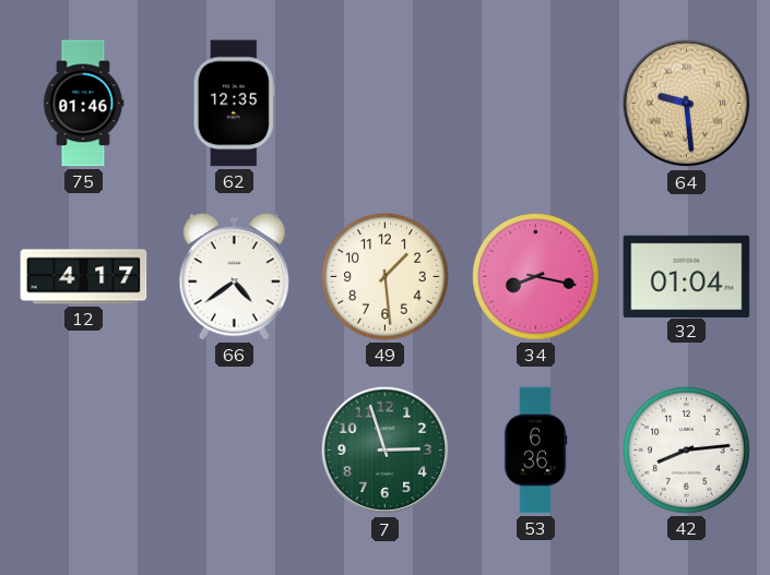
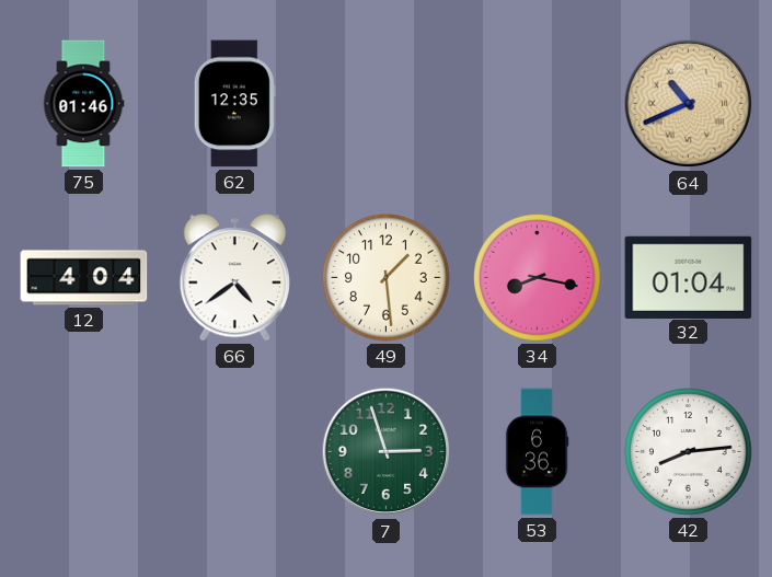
64: 9:29 -> 10:41 (689, 104)
12: 4:17 -> 4:04 (84, 278)
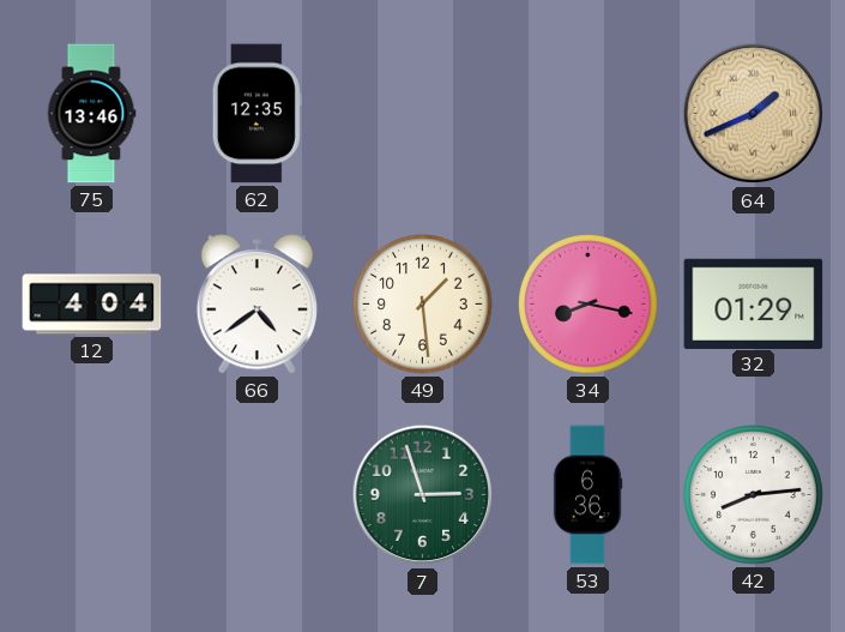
75: 01:46 -> 13:46 (91, 114)
64: 10:41 -> 1:41 (754, 114)
32: 01:04 -> 01:29 (754, 303)
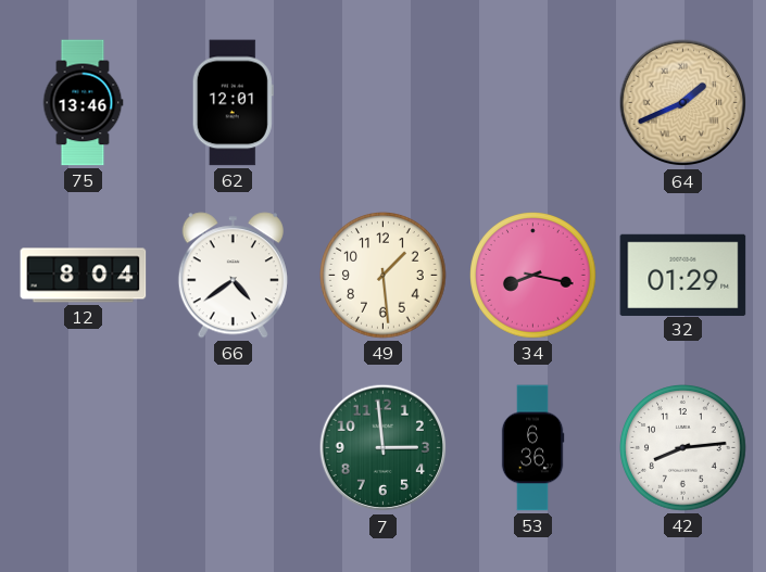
62: 12:35 -> 12:01 (233, 103)
12: 4:04 -> 8:04 (84, 276)
7: 2:57 -> 2:59 (384, 448)
